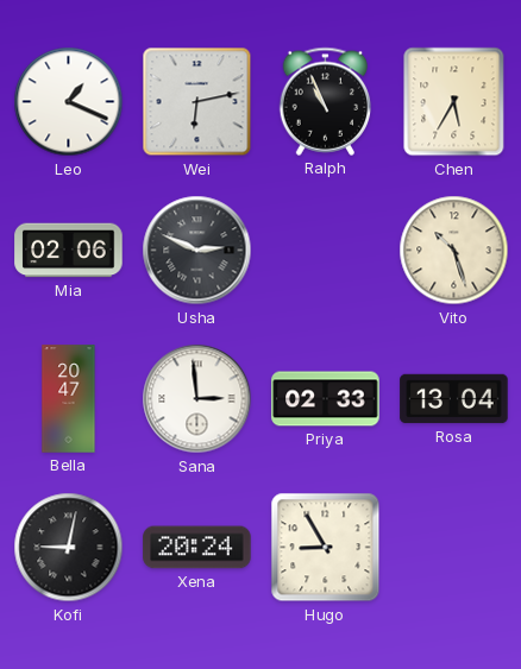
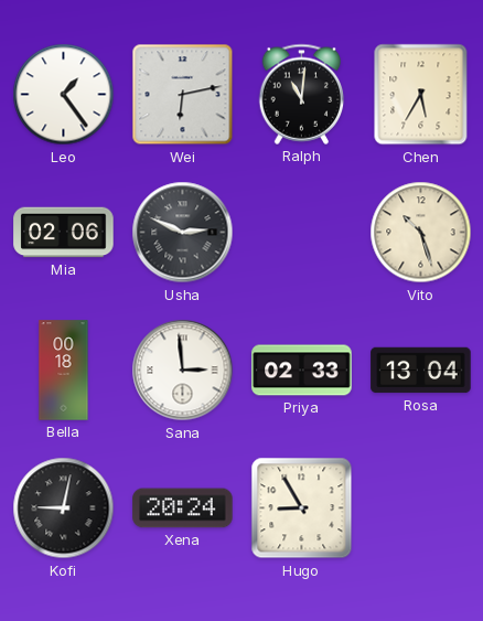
Leo: 1:19 -> 1:24 (64, 95)
Ralph: 10:56 -> 11:01 (302, 94)
Bella: 20:47 -> 00:18 (64, 371)
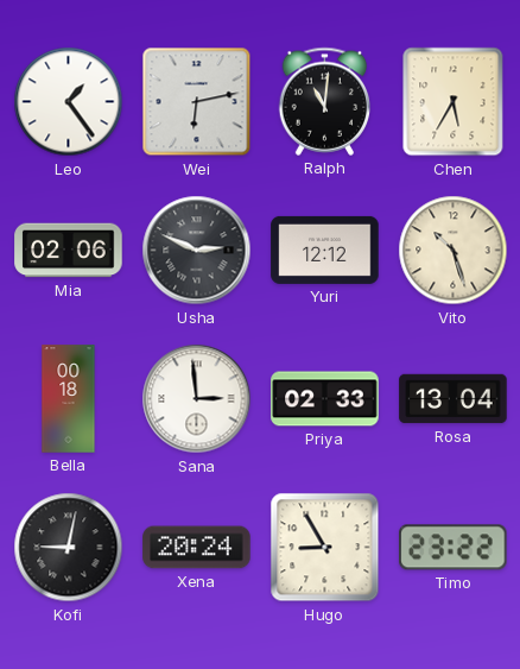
Yuri: none -> 12:12 (325, 250)
Timo: none -> 23:22 (454, 548)
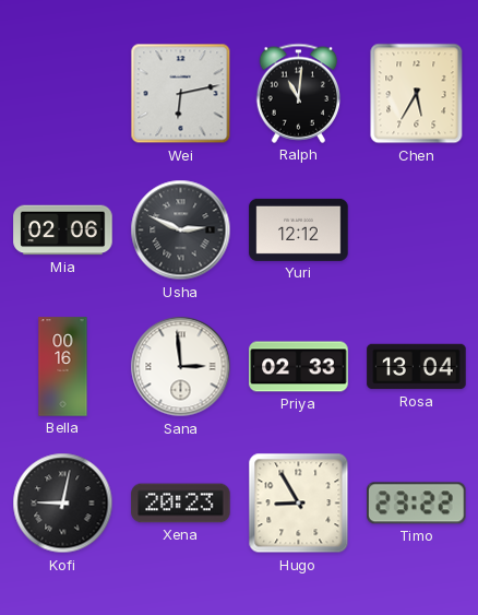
Leo: 1:24 -> none (69, 102)
Vito: 10:27 -> none (454, 251)
Bella: 00:18 -> 00:16 (63, 367)
Xena: 20:24 -> 20:23 (181, 504)
